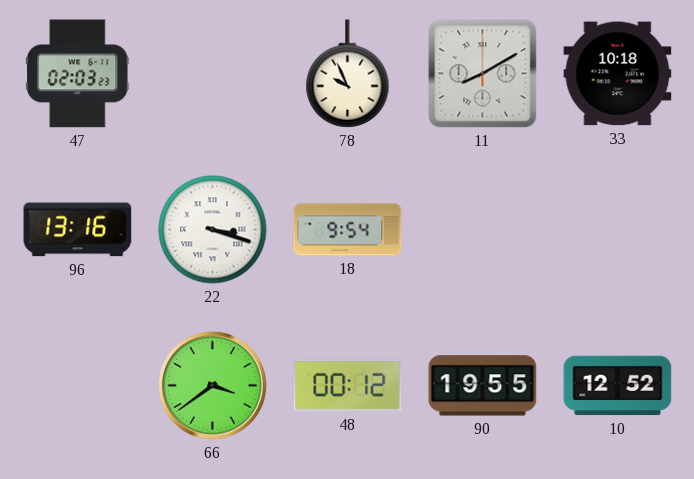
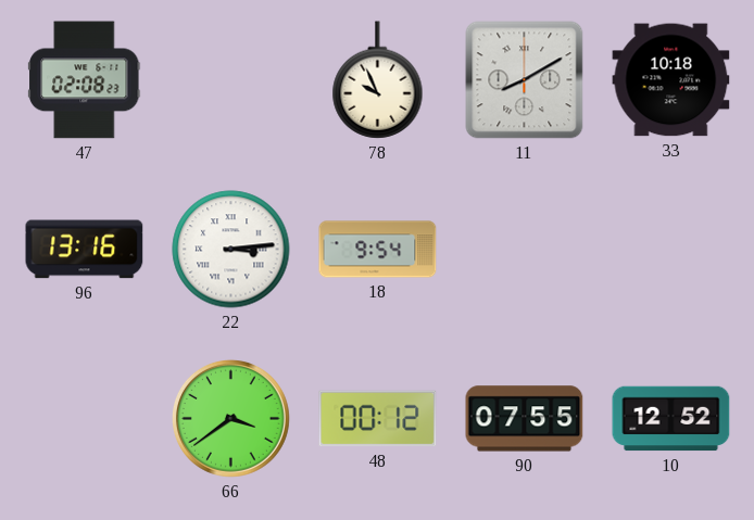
47: 02:03 -> 02:08 (85, 80)
22: 3:18 -> 3:14 (231, 250)
90: 19:55 -> 07:55 (525, 419)
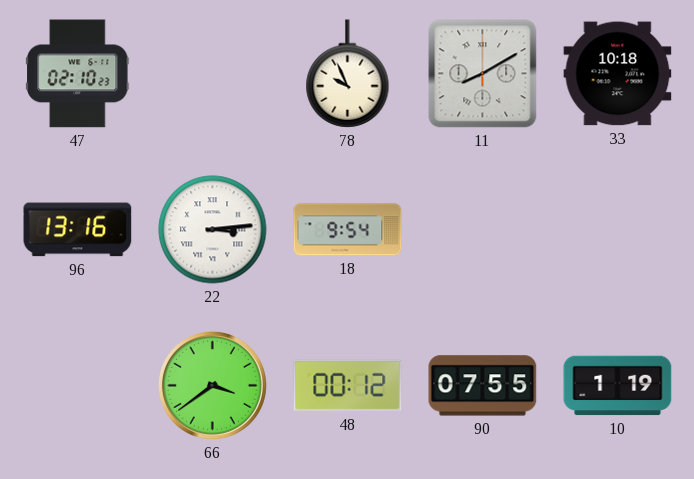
47: 02:08 -> 02:10 (78, 74)
10: 12:52 -> 1:19 (618, 386)
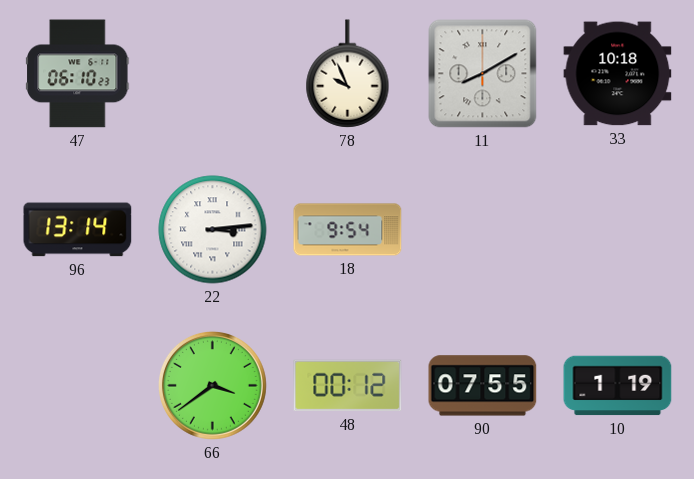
47: 02:10 -> 06:10 (78, 74)
96: 13:16 -> 13:14 (78, 230)
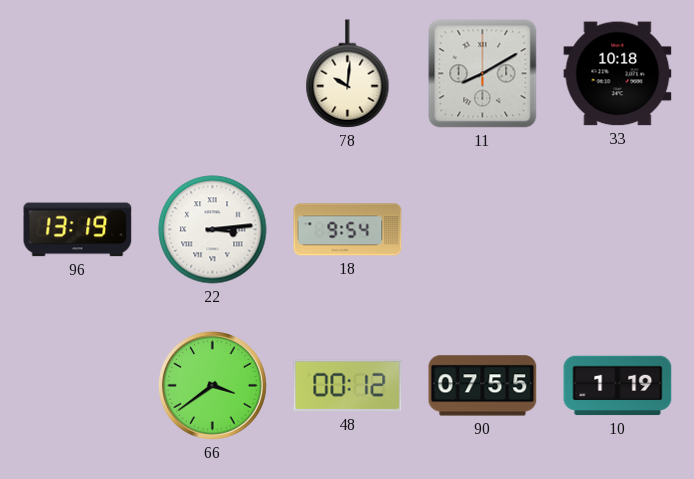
47: 06:10 -> none (78, 74)
78: 9:56 -> 10:01 (348, 74)
96: 13:14 -> 13:19 (78, 230)
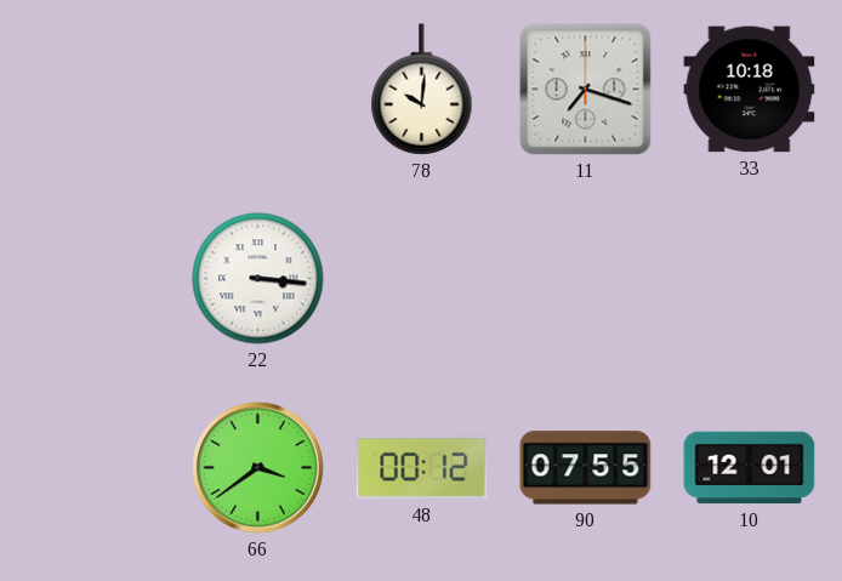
11: 8:10 -> 7:18 (586, 90)
96: 13:19 -> none (78, 230)
22: 3:14 -> 3:16 (258, 279)
18: 9:54 -> none (348, 230)
10: 1:19 -> 12:01 (750, 468)
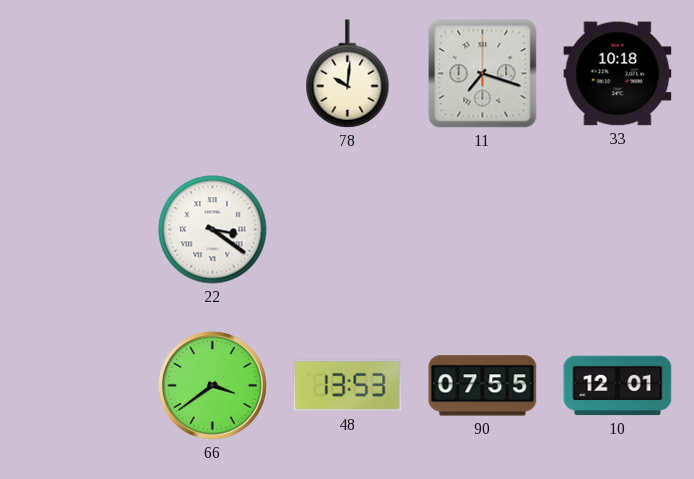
22: 3:16 -> 3:21 (213, 230)
48: 00:12 -> 13:53 (348, 386)
